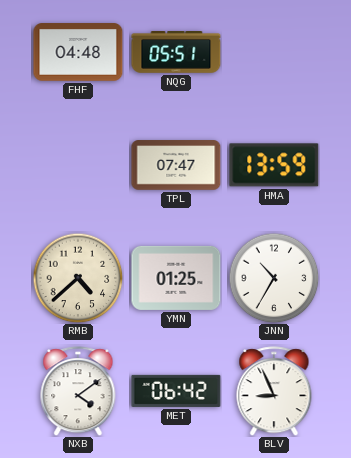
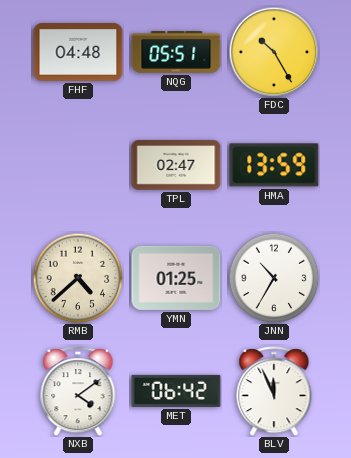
FDC: none -> 10:25 (274, 52)
TPL: 07:47 -> 02:47 (176, 165)
BLV: 8:56 -> 11:56 (274, 391)
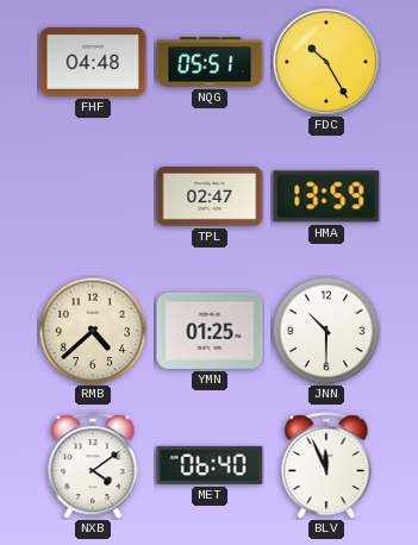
JNN: 10:35 -> 10:30 (326, 331)
MET: 06:42 -> 06:40 (210, 465)
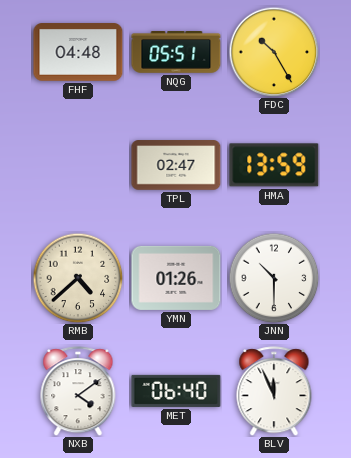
YMN: 01:25 -> 01:26 (176, 278)
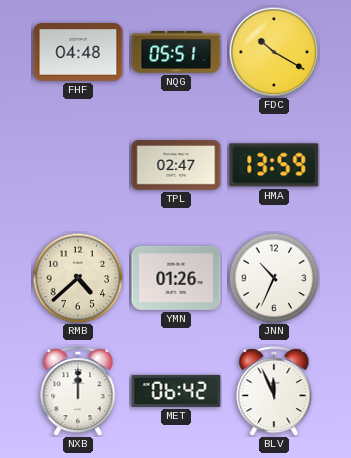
FDC: 10:25 -> 10:20 (274, 52)
JNN: 10:30 -> 10:34 (274, 278)
NXB: 4:09 -> 12:00 (78, 391)
MET: 06:40 -> 06:42 (176, 391)
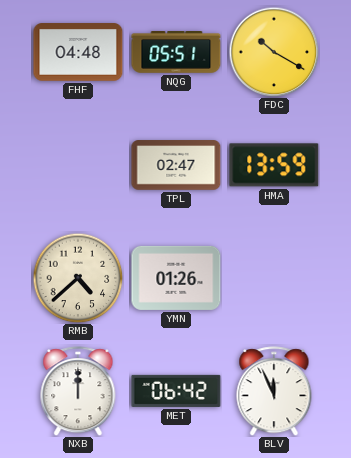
JNN: 10:34 -> none (274, 278)
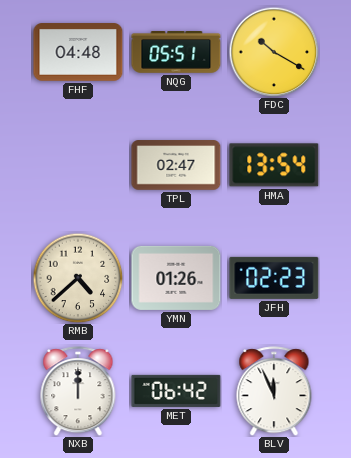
HMA: 13:59 -> 13:54 (274, 165)
JFH: none -> 02:23 (274, 278)
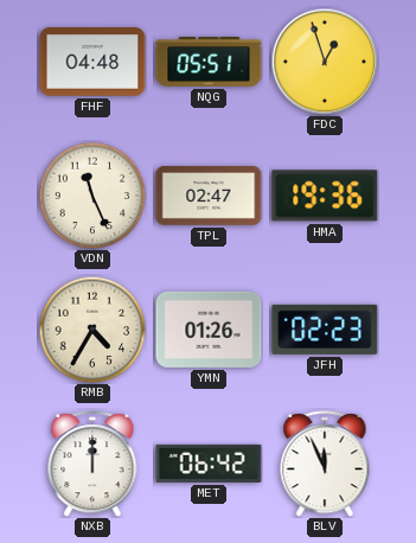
FDC: 10:20 -> 12:57 (325, 62)
VDN: none -> 11:26 (92, 196)
HMA: 13:54 -> 19:36 (325, 196)
RMB: 4:38 -> 4:35 (92, 330)
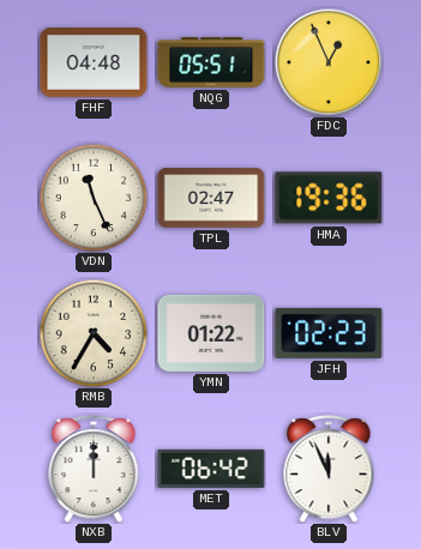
FDC: 12:57 -> 12:56 (329, 62)
YMN: 01:26 -> 01:22 (211, 333)
